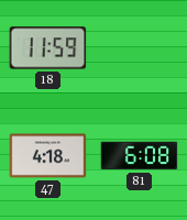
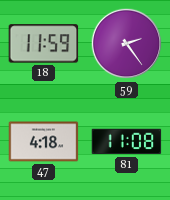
59: none -> 2:24 (127, 44)
81: 6:08 -> 11:08 (127, 142)
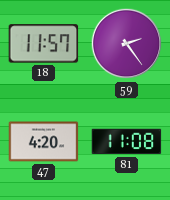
18: 11:59 -> 11:57 (44, 44)
47: 4:18 -> 4:20 (44, 142)
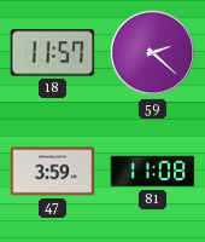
59: 2:24 -> 2:22 (153, 53)
47: 4:20 -> 3:59 (53, 172)
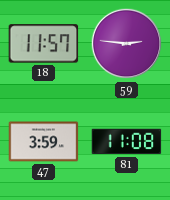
59: 2:22 -> 2:46 (127, 44)
